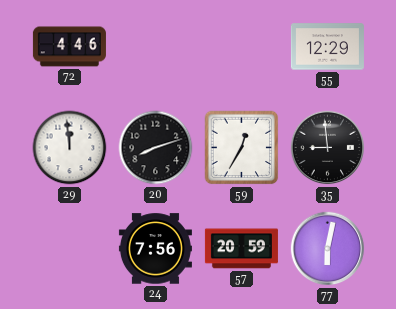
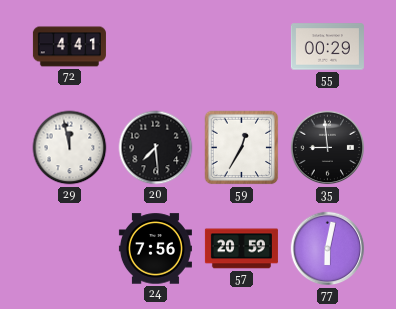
72: 4:46 -> 4:41 (69, 47)
55: 12:29 -> 00:29 (327, 47)
29: 11:59 -> 11:58 (70, 148)
20: 8:12 -> 7:29 (156, 148)
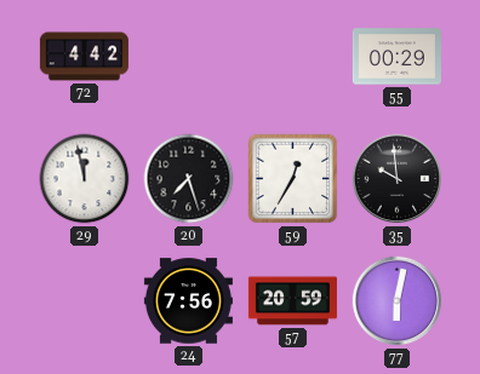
72: 4:41 -> 4:42 (84, 57)
20: 7:29 -> 7:27 (189, 179)
35: 8:59 -> 9:59 (398, 179)
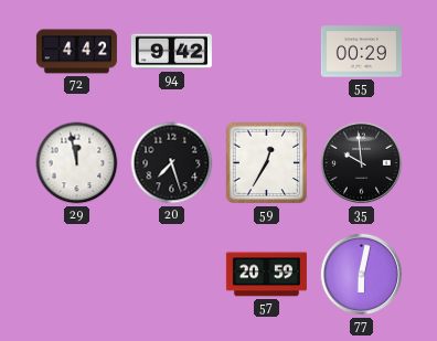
94: none -> 9:42 (171, 52)
24: 7:56 -> none (188, 301)
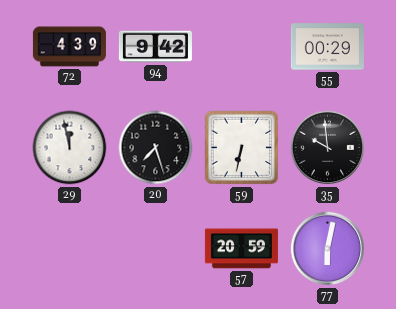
72: 4:42 -> 4:39 (69, 47)
59: 12:35 -> 6:32 (242, 148)
